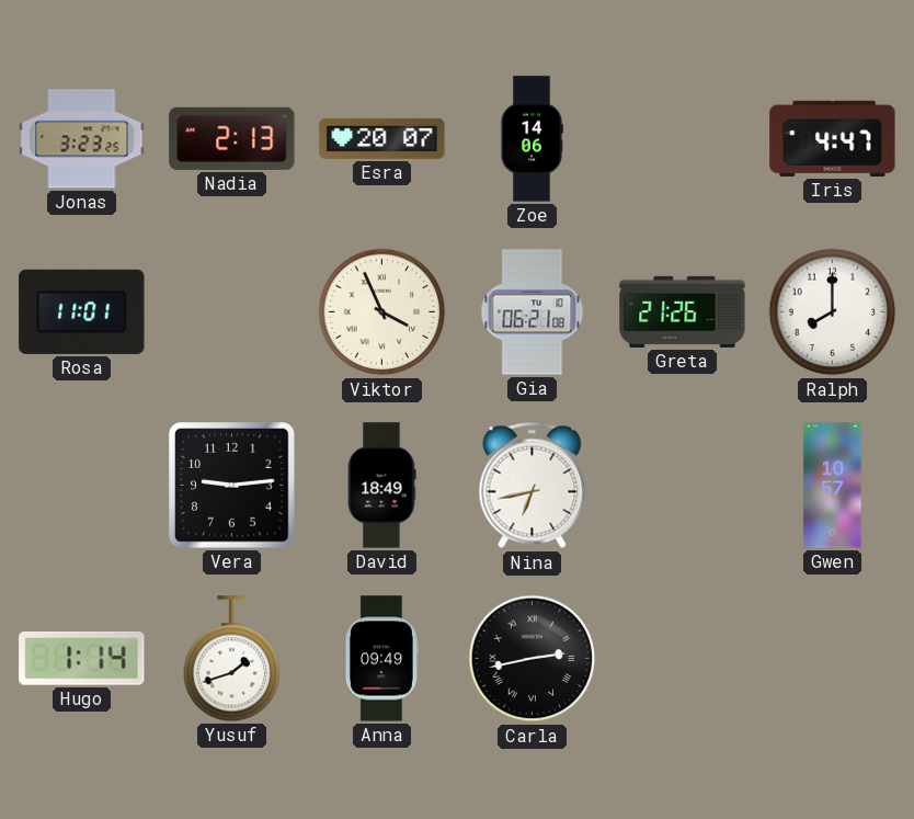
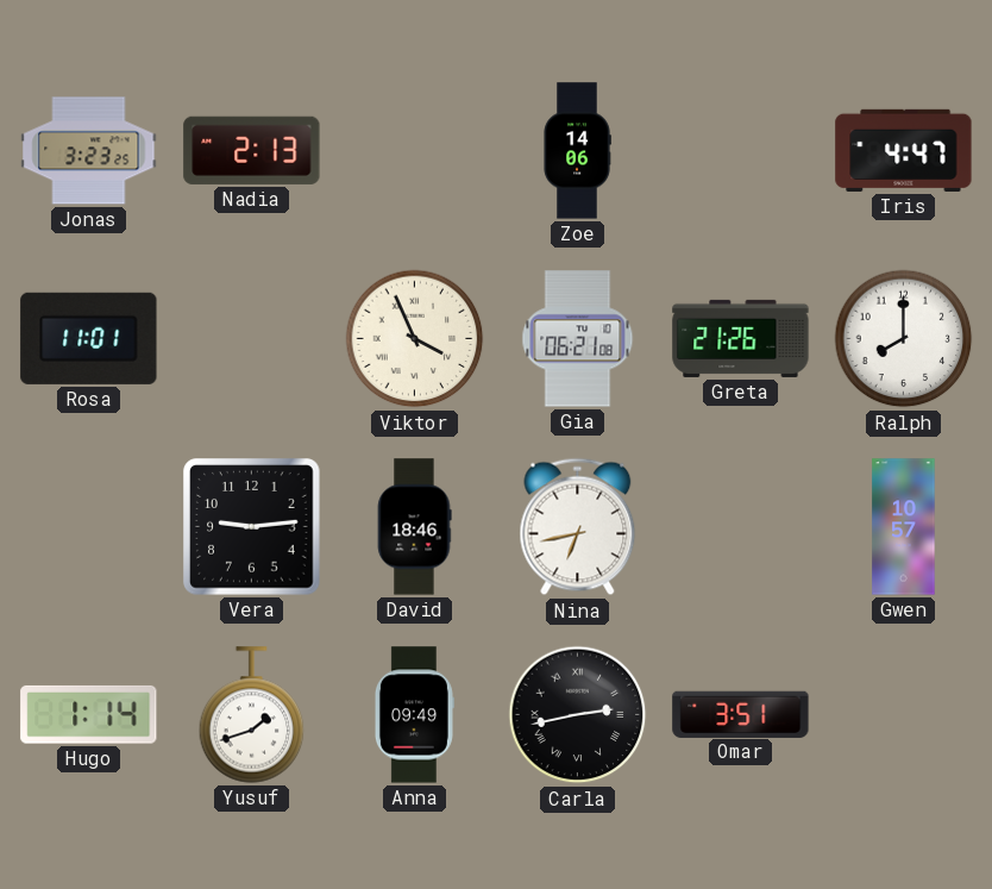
Esra: 20:07 -> none (382, 138)
David: 18:49 -> 18:46 (414, 527)
Omar: none -> 3:51 (741, 714)
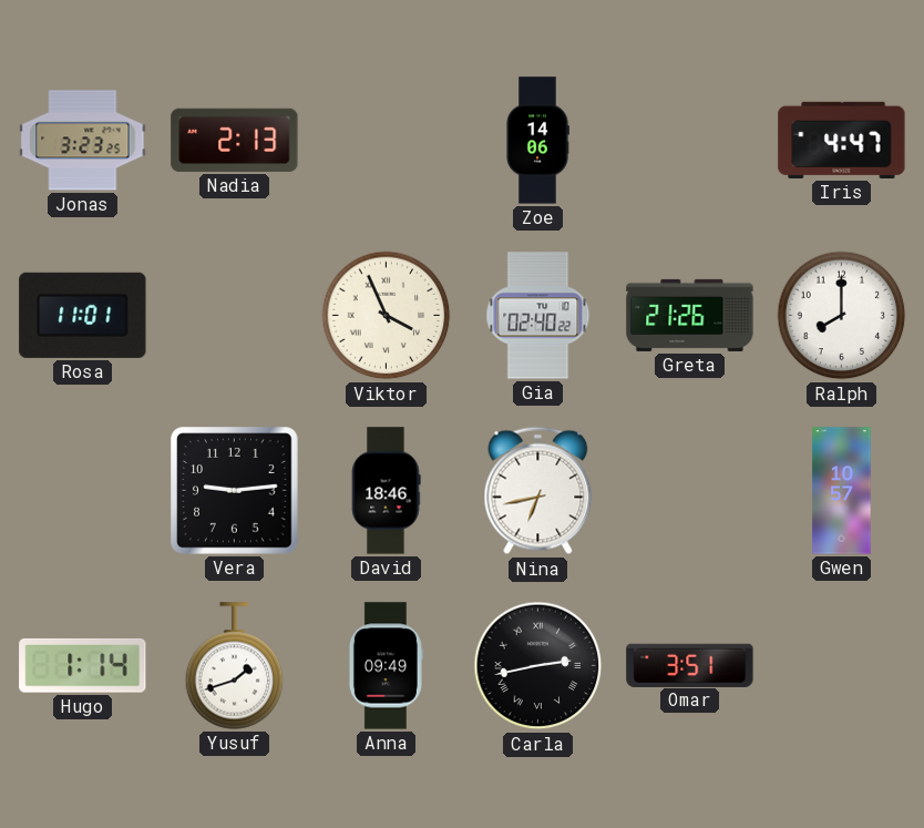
Gia: 06:21 -> 02:40 (538, 316)
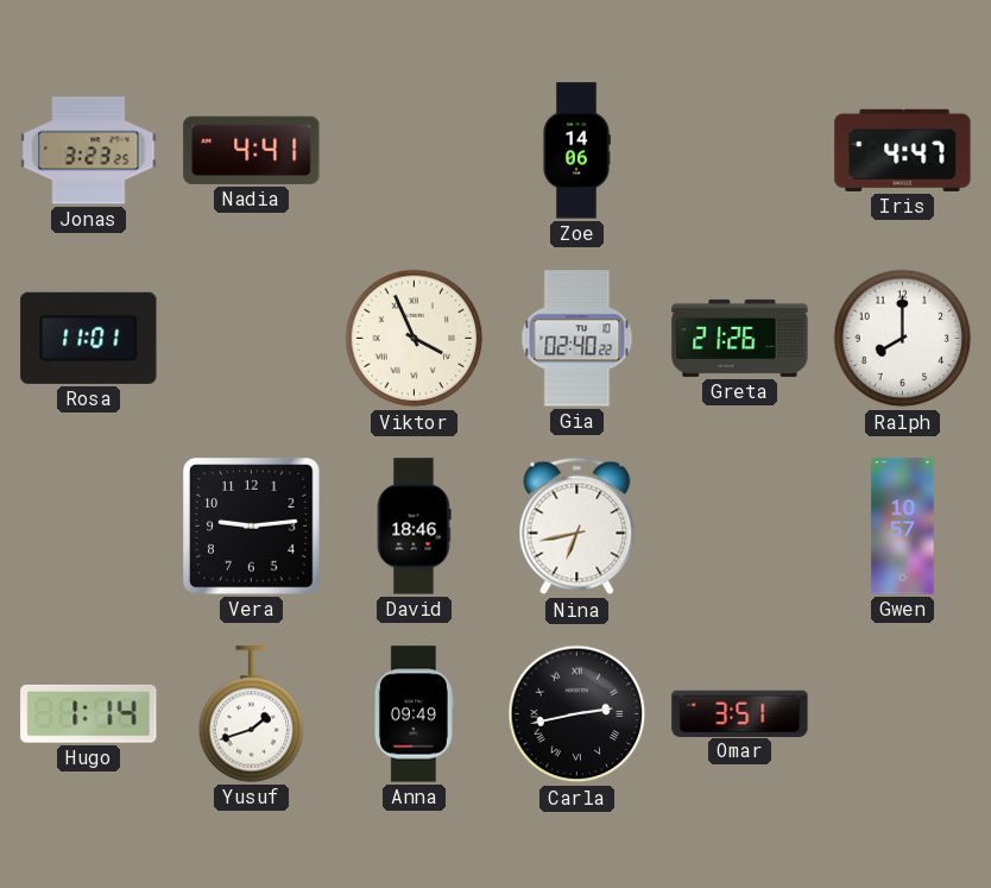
Nadia: 2:13 -> 4:41 (252, 150)
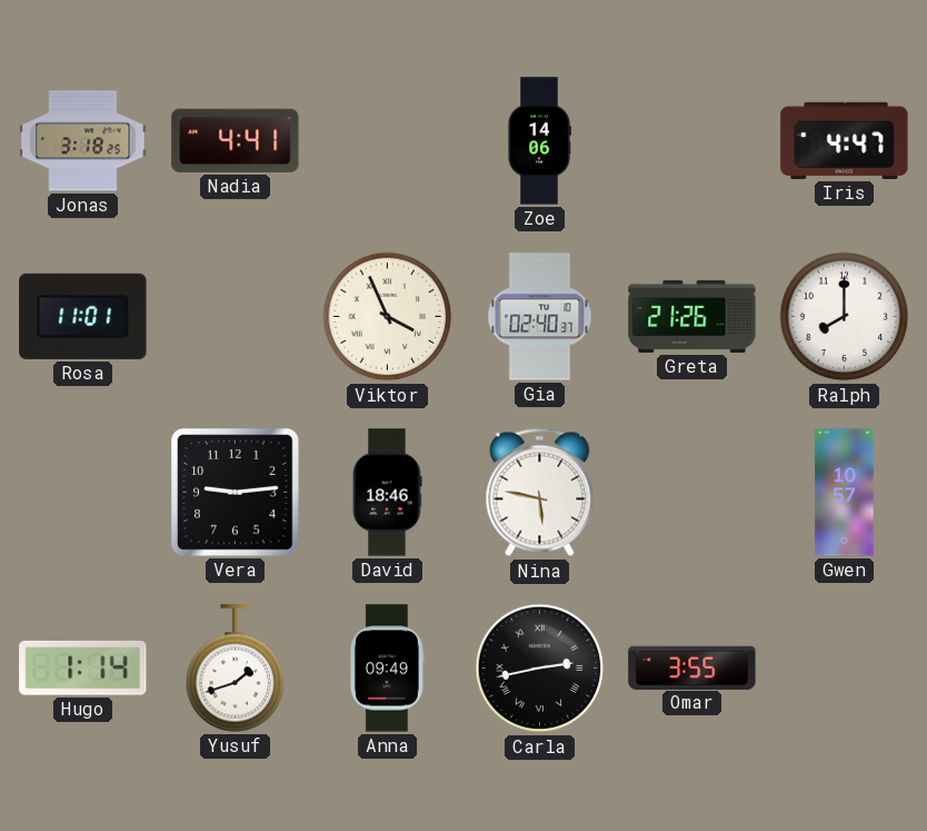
Jonas: 3:23 -> 3:18 (83, 141)
Gia: 02:40:22 -> 02:40:37 (540, 317)
Nina: 6:43 -> 5:47 (540, 493)
Omar: 3:51 -> 3:55 (692, 667)
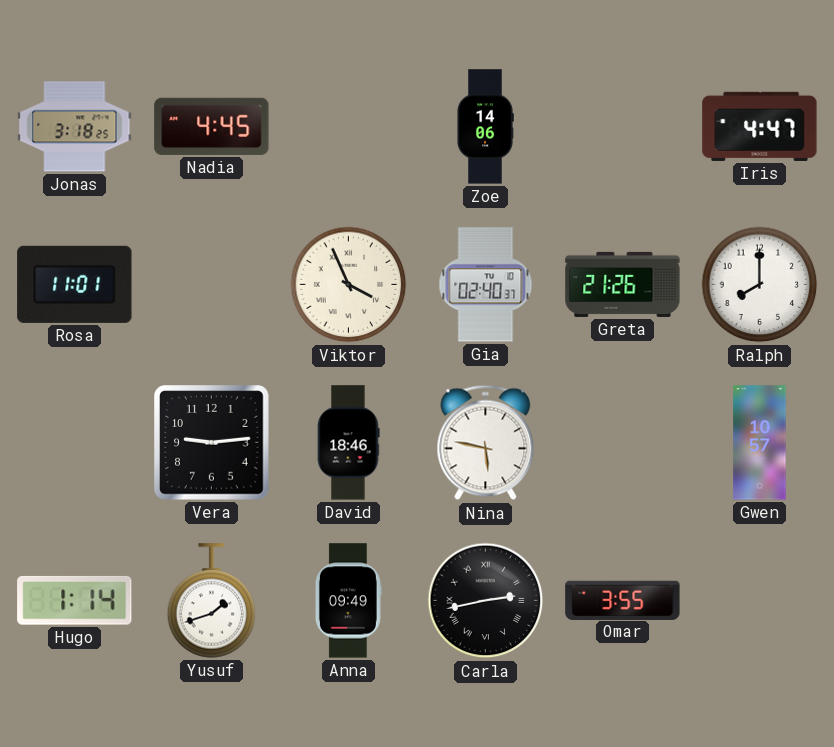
Nadia: 4:41 -> 4:45 (212, 126)
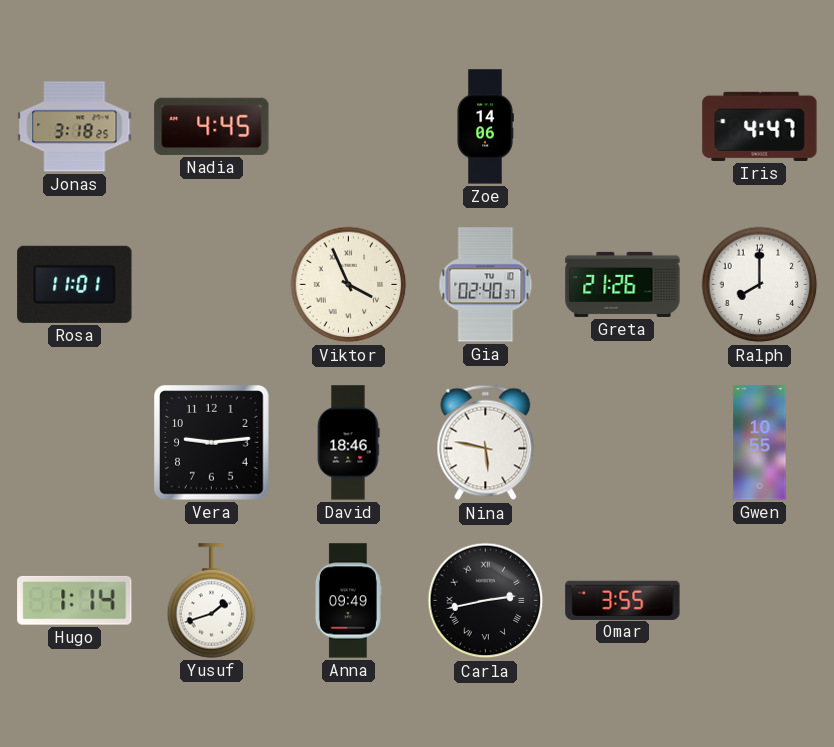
Gwen: 10:57 -> 10:55 (760, 443)
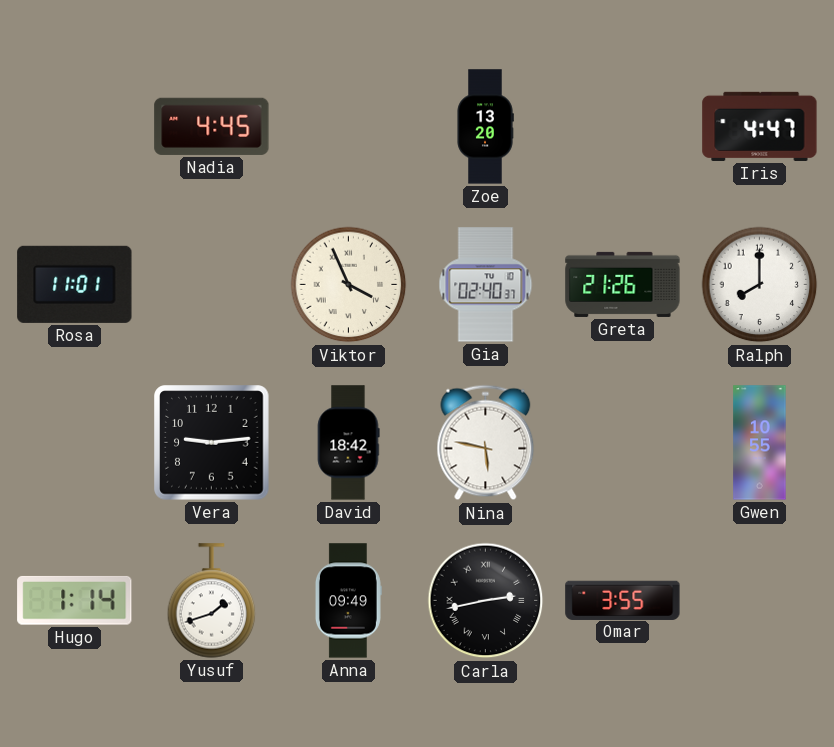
Jonas: 3:18 -> none (75, 127)
Zoe: 14:06 -> 13:20 (485, 127)
David: 18:46 -> 18:42 (348, 443)
